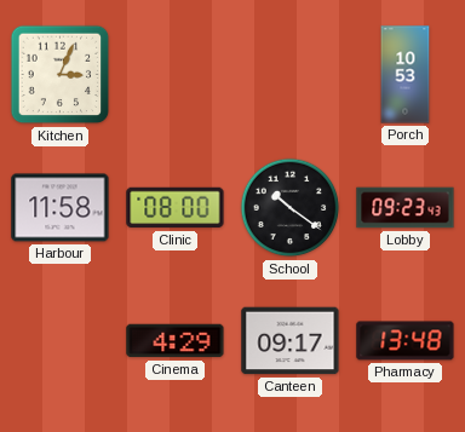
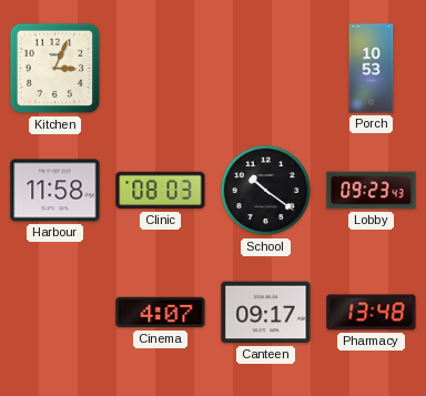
Clinic: 08:00 -> 08:03 (161, 191)
Cinema: 4:29 -> 4:07 (161, 313)
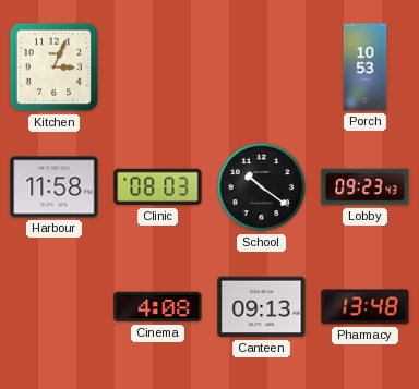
Cinema: 4:07 -> 4:08 (158, 307)
Canteen: 09:17 -> 09:13 (262, 307)
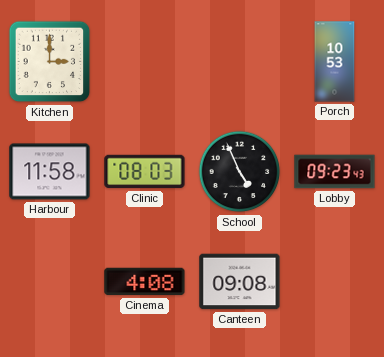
Kitchen: 3:04 -> 3:00 (50, 62)
School: 10:21 -> 4:56 (240, 172)
Canteen: 09:13 -> 09:08 (240, 282)
Pharmacy: 13:48 -> none (366, 307)
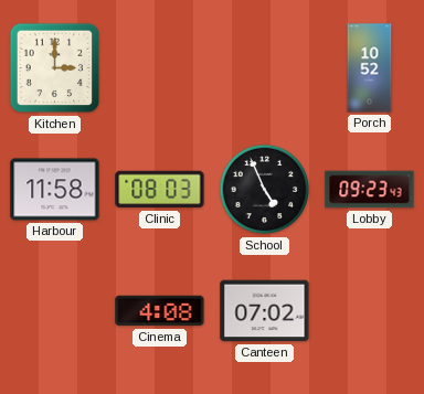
Porch: 10:53 -> 10:52 (370, 68)
Canteen: 09:08 -> 07:02 (265, 311)
